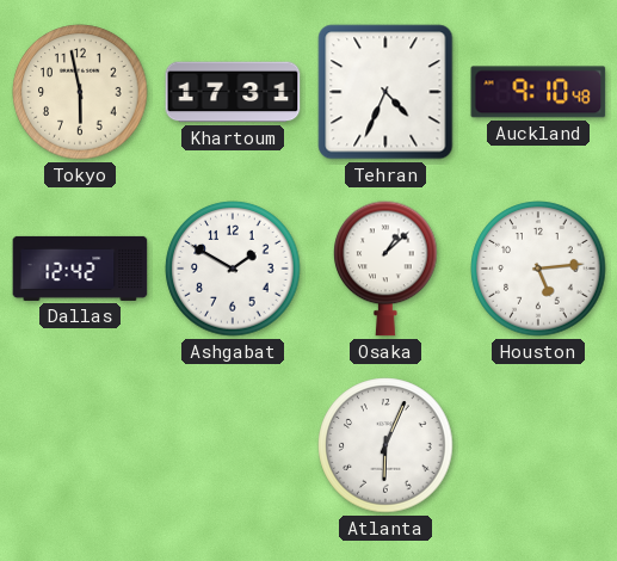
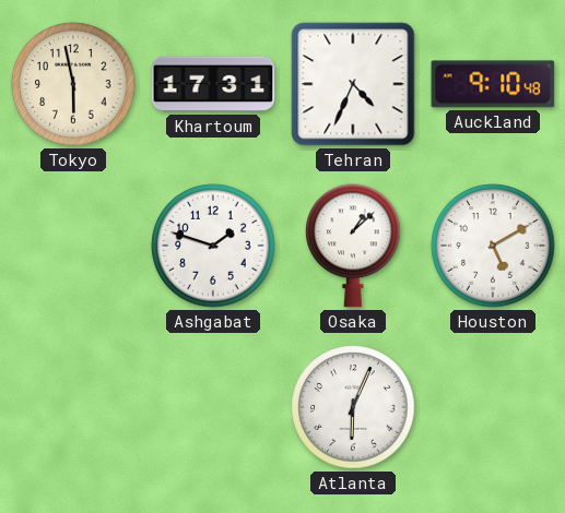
Dallas: 12:42 -> none (80, 269)
Ashgabat: 1:50 -> 1:48 (213, 246)
Houston: 5:14 -> 5:10 (493, 246)
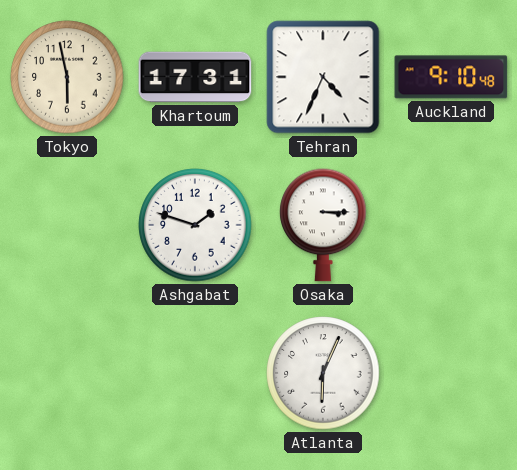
Osaka: 1:08 -> 3:15 (323, 225)
Houston: 5:10 -> none (493, 246)
